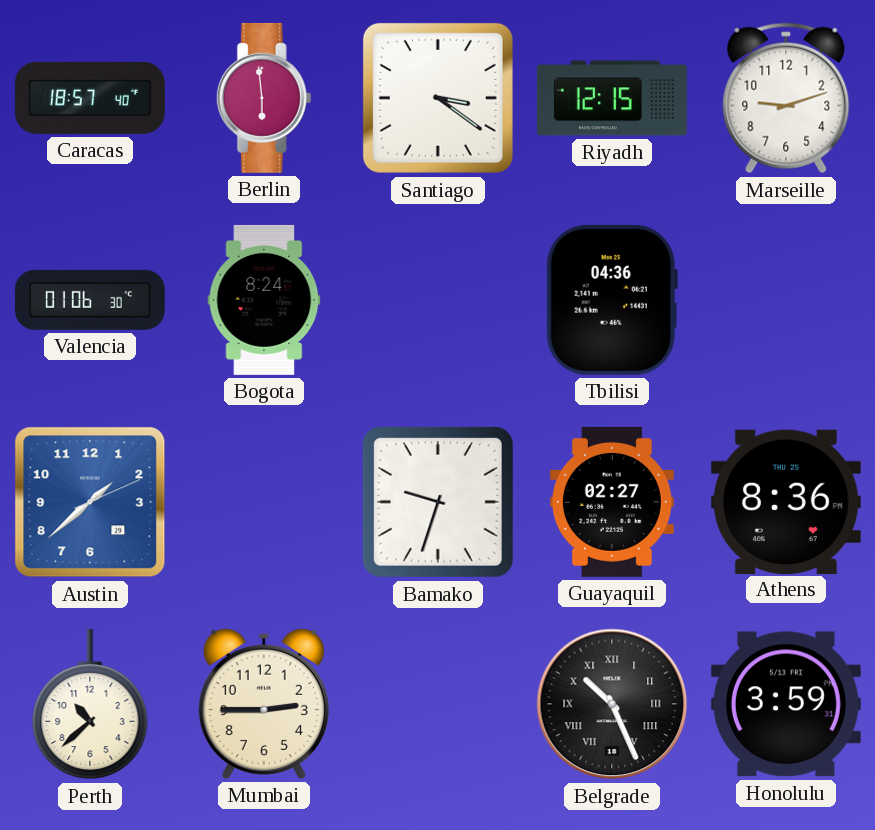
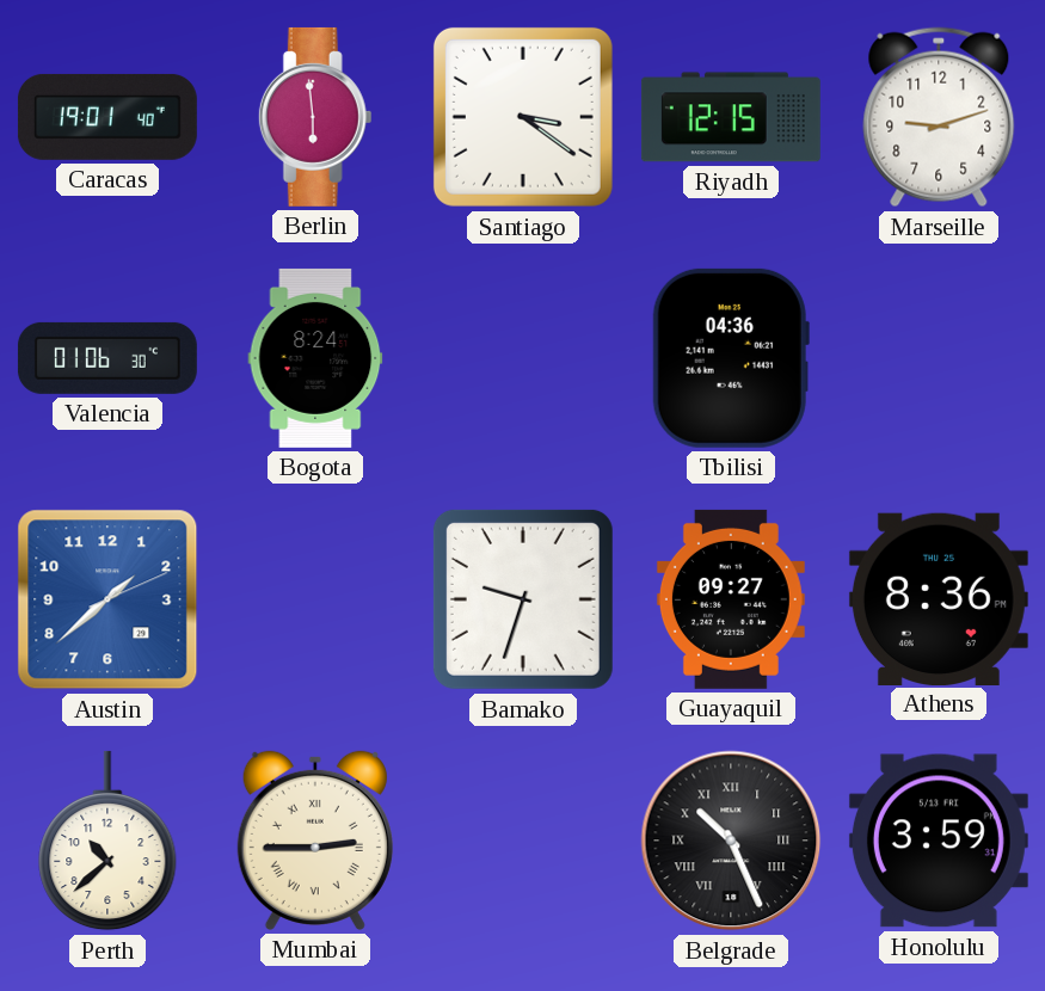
Caracas: 18:57 -> 19:01 (107, 117)
Guayaquil: 02:27 -> 09:27 (731, 599)
Mumbai numerals: Arabic -> Roman (315, 841)
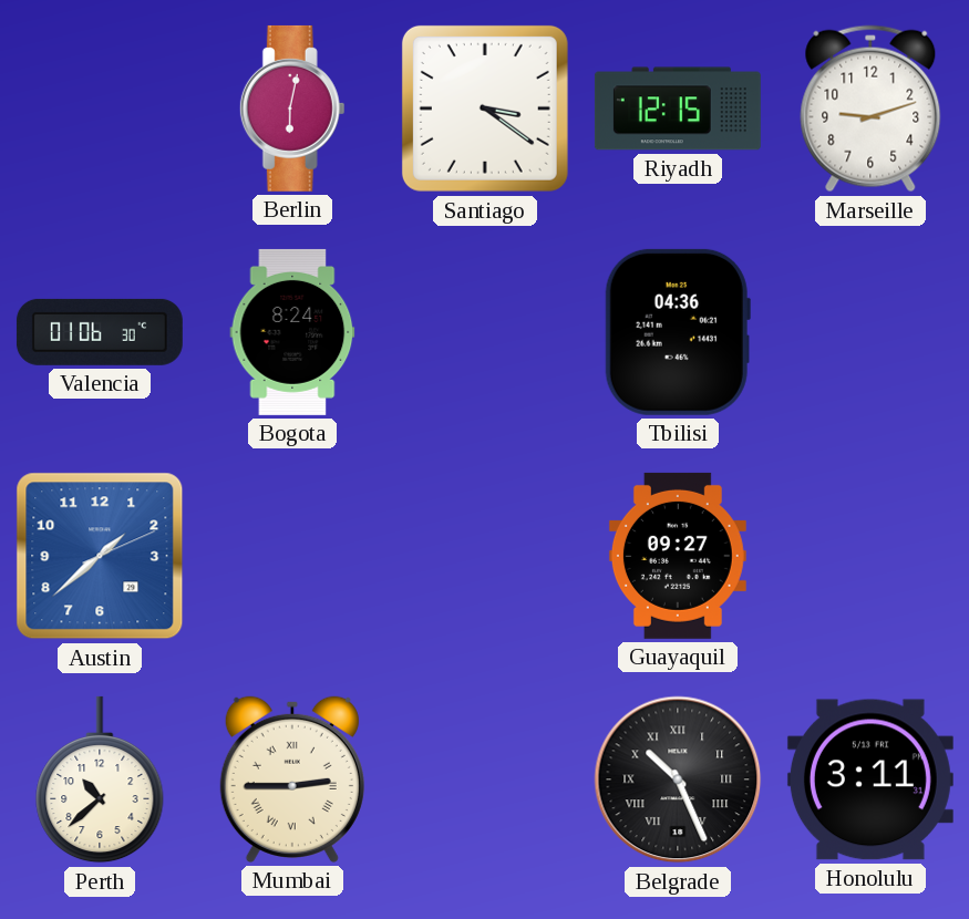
Caracas: 19:01 -> none (107, 117)
Berlin: 5:59 -> 6:02 (292, 109)
Bamako: 9:33 -> none (523, 599)
Athens: 8:36 -> none (939, 598)
Honolulu: 3:59 -> 3:11 (870, 779)
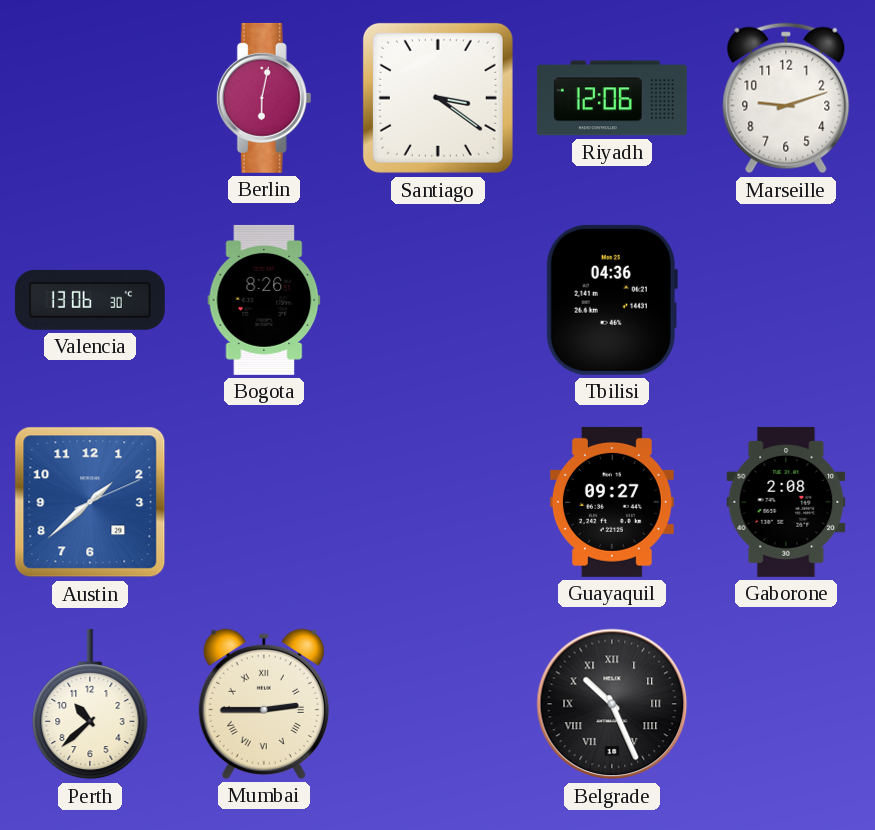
Riyadh: 12:15 -> 12:06 (612, 98)
Valencia: 01:06 -> 13:06 (90, 300)
Bogota: 8:24 -> 8:26 (264, 300)
Gaborone: none -> 2:08 (786, 502)
Honolulu: 3:11 -> none (870, 779)
